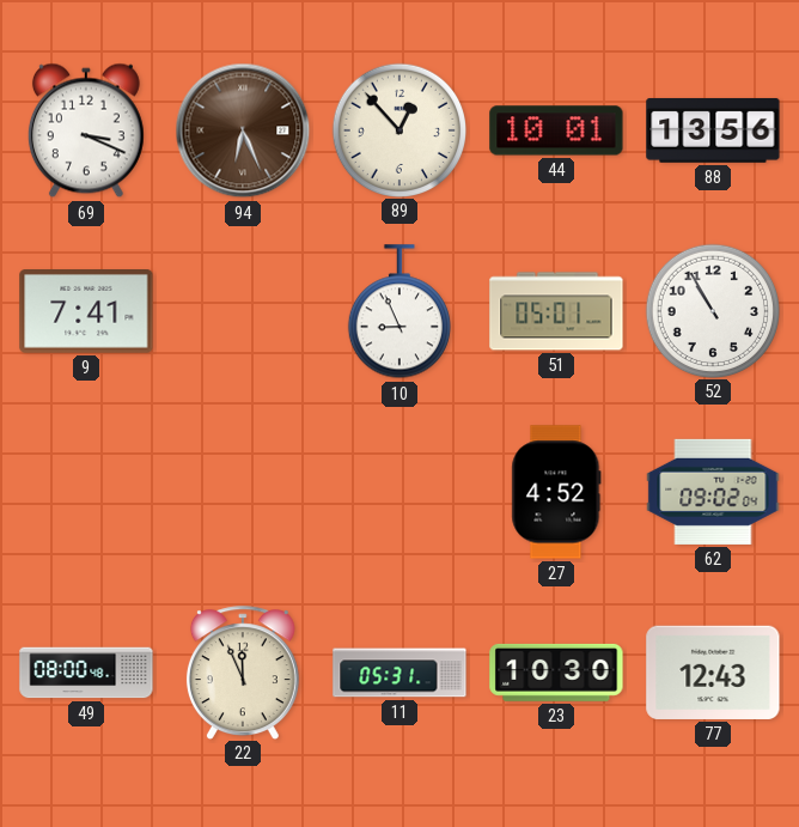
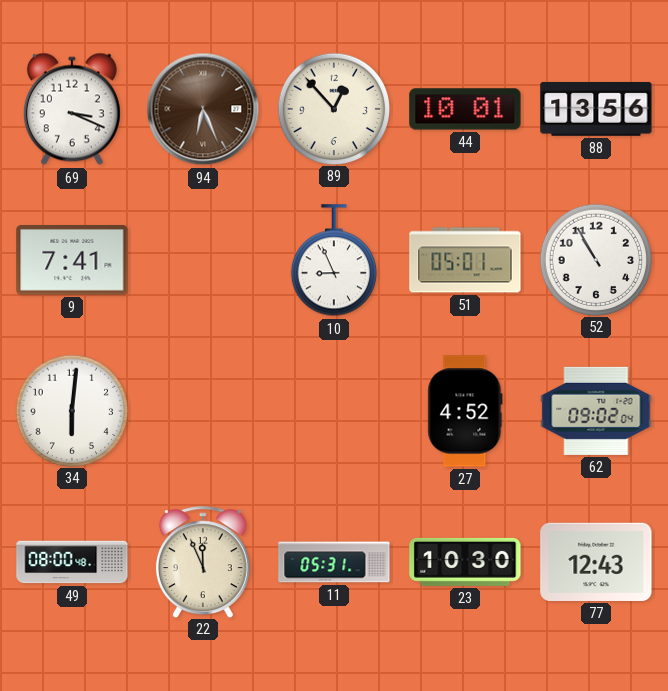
34: none -> 6:01 (71, 410)
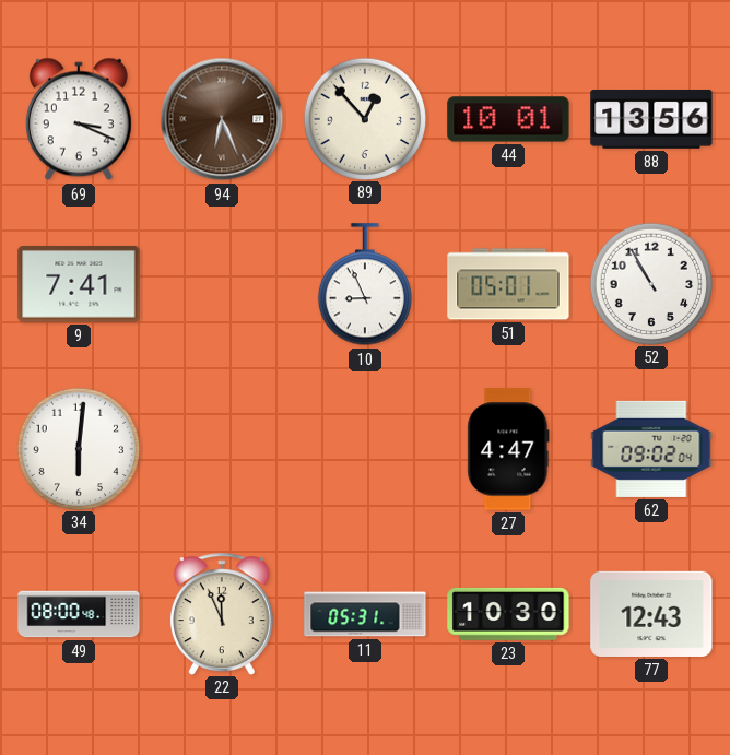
27: 4:52 -> 4:47 (508, 449)
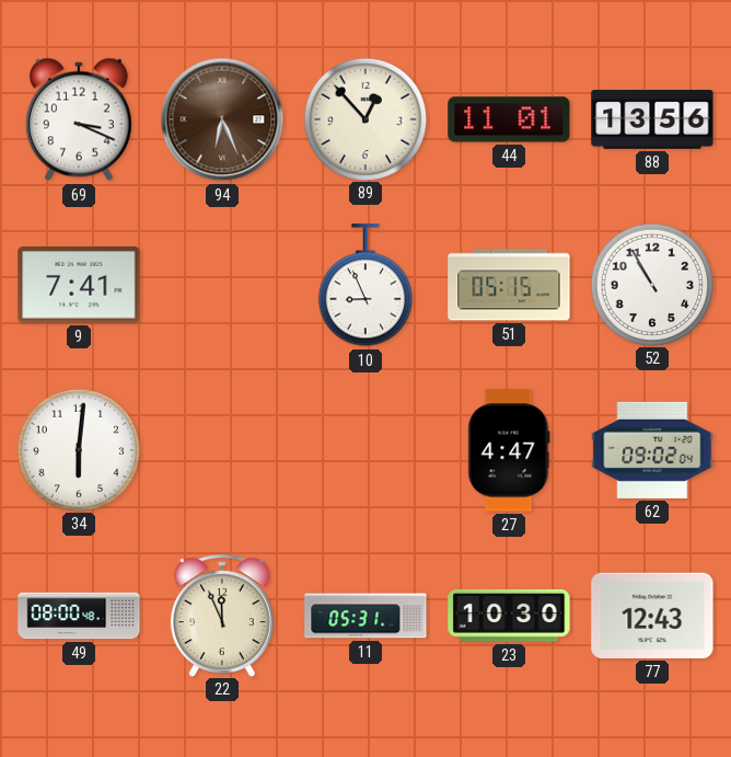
44: 10:01 -> 11:01 (509, 119)
51: 05:01 -> 05:15 (509, 285)
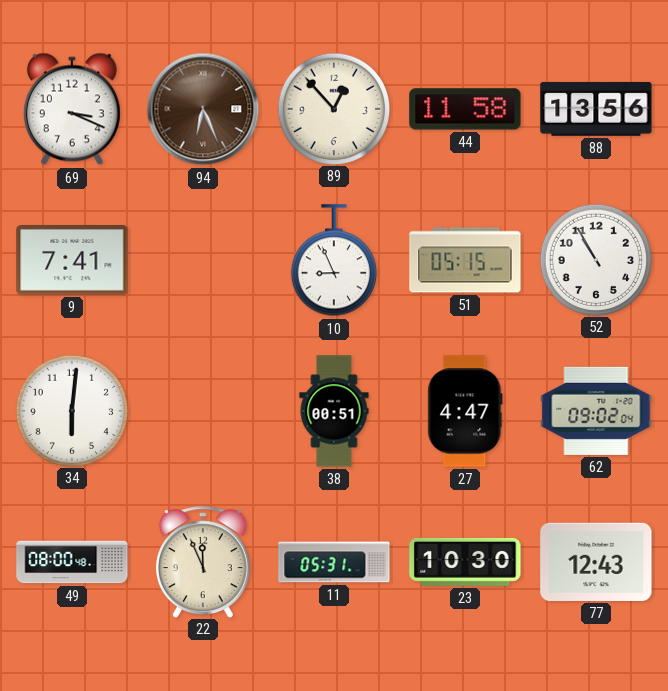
44: 11:01 -> 11:58 (465, 109)
38: none -> 00:51 (334, 411)
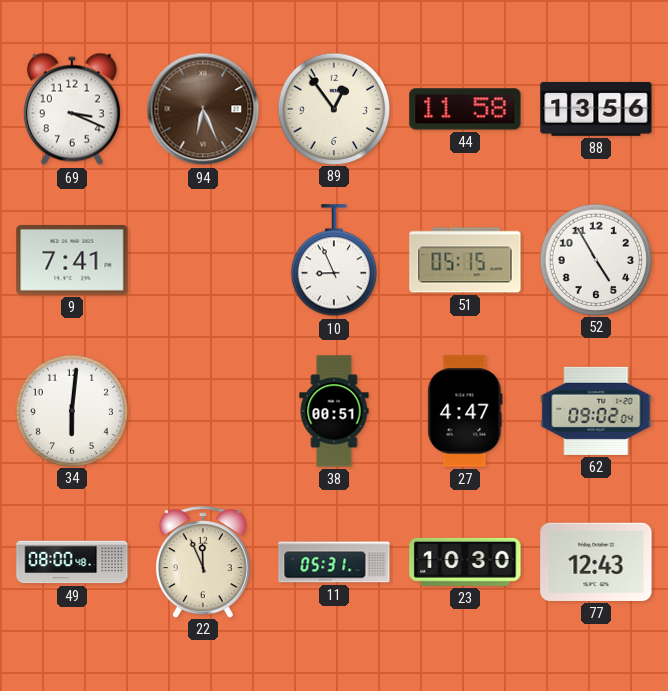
89: 12:53 -> 12:54 (333, 108)
52: 10:55 -> 4:55 (595, 259)
